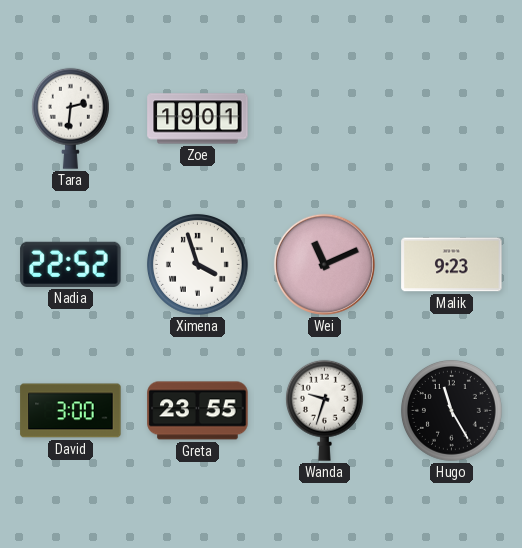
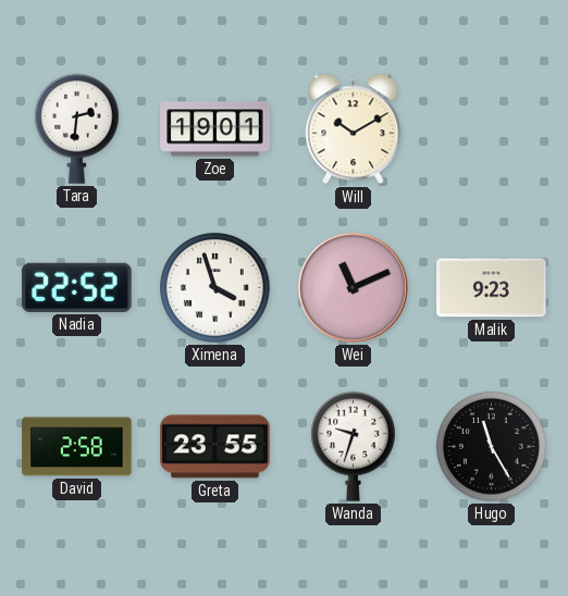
Will: none -> 10:10 (354, 129)
David: 3:00 -> 2:58 (77, 447)
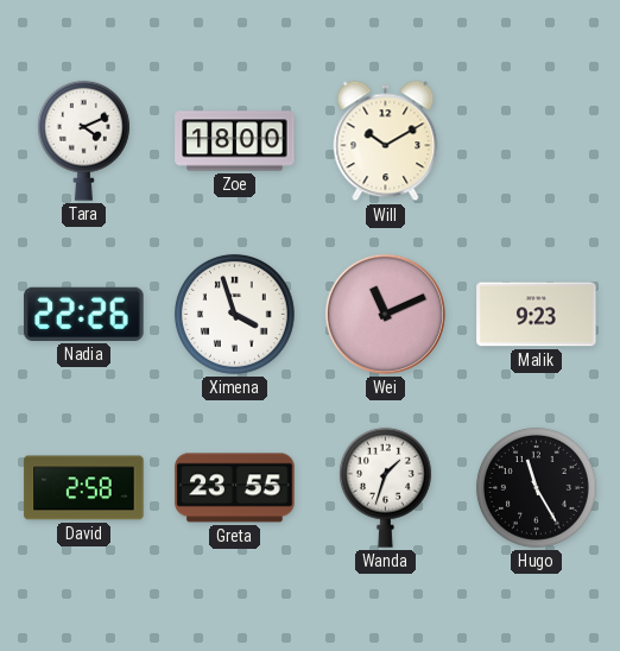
Tara: 2:31 -> 4:11 (83, 140)
Zoe: 19:01 -> 18:00 (235, 141)
Nadia: 22:52 -> 22:26 (84, 314)
Wanda: 9:33 -> 1:33 (385, 487)
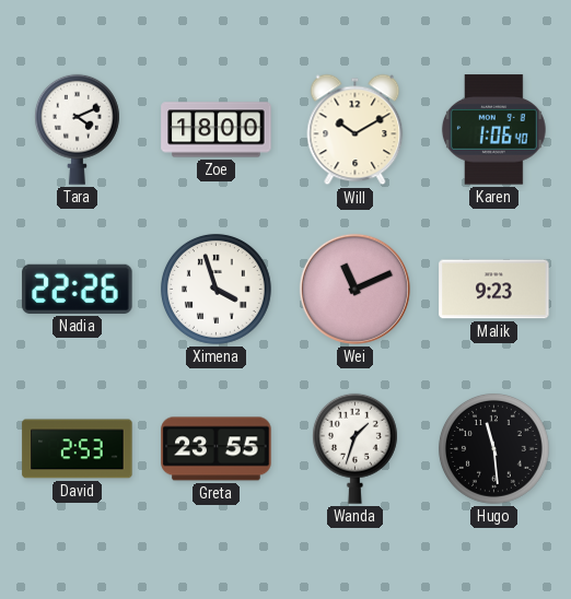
Karen: none -> 1:06 (493, 130)
David: 2:58 -> 2:53 (78, 449)
Hugo: 11:25 -> 11:29 (493, 448)
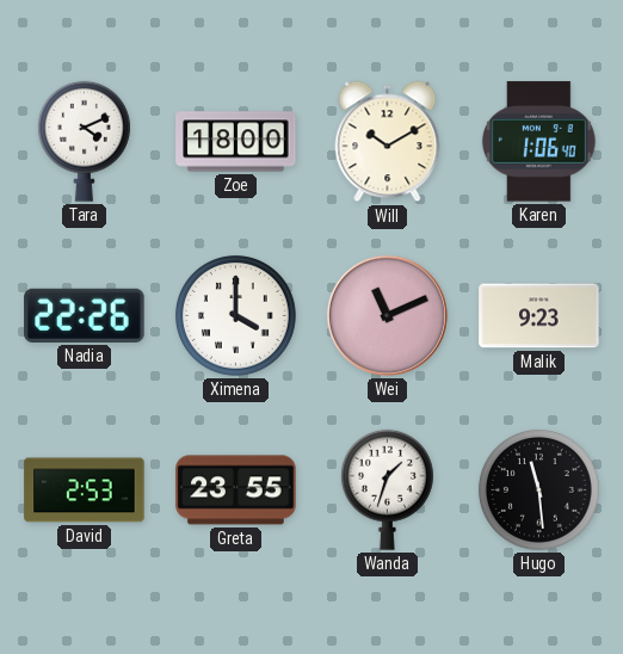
Ximena: 3:57 -> 4:00 (235, 315)
